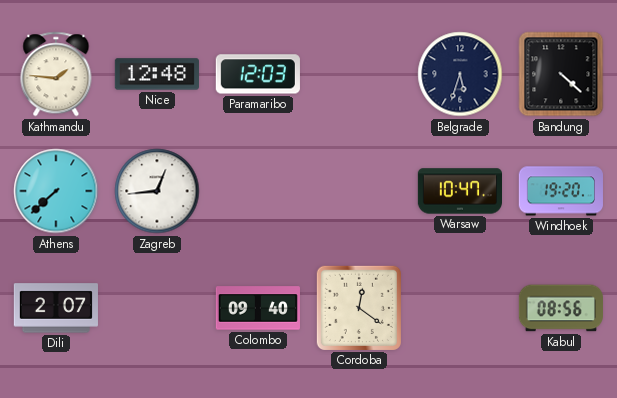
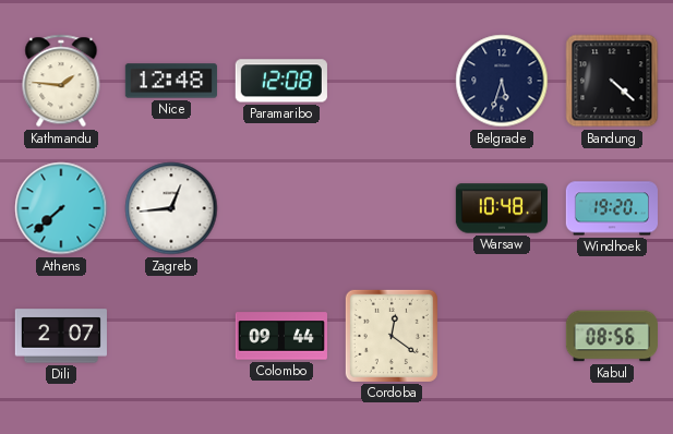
Paramaribo: 12:03 -> 12:08 (281, 81)
Warsaw: 10:47 -> 10:48 (501, 208)
Colombo: 09:40 -> 09:44 (281, 336)
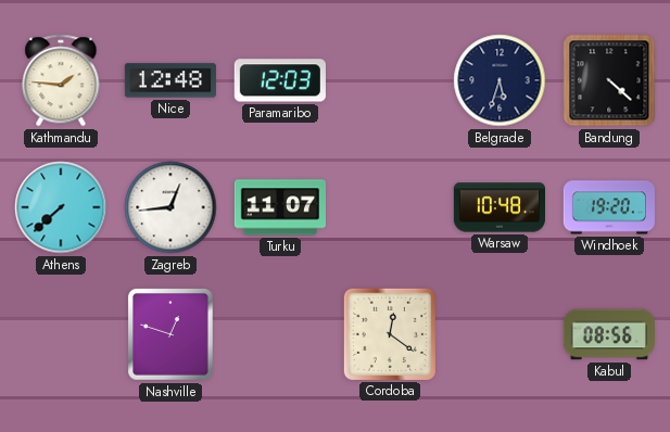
Paramaribo: 12:08 -> 12:03 (280, 80)
Turku: none -> 11:07 (279, 207)
Dili: 2:07 -> none (61, 336)
Nashville: none -> 12:48 (170, 334)
Colombo: 09:44 -> none (281, 336)
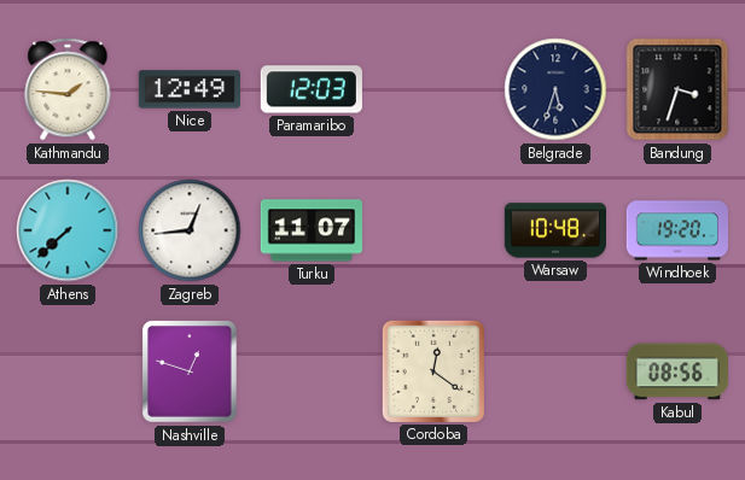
Nice: 12:48 -> 12:49 (190, 89)
Bandung: 4:22 -> 3:33 (677, 89)
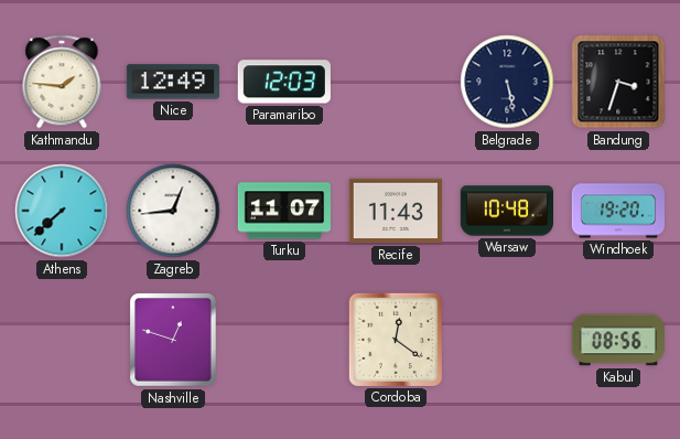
Belgrade: 5:33 -> 5:28 (507, 82)
Recife: none -> 11:43 (396, 211)
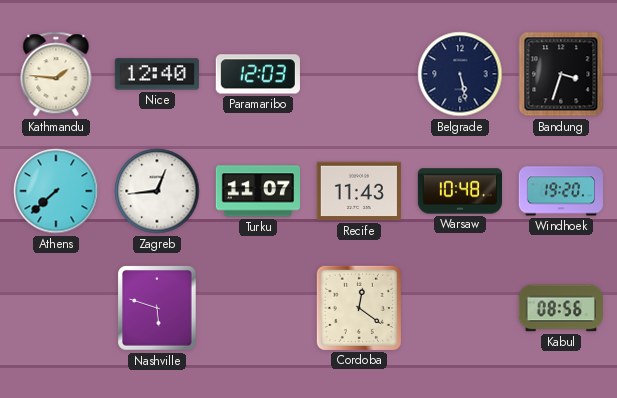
Nice: 12:49 -> 12:40 (157, 74)
Nashville: 12:48 -> 5:48 (157, 308)
